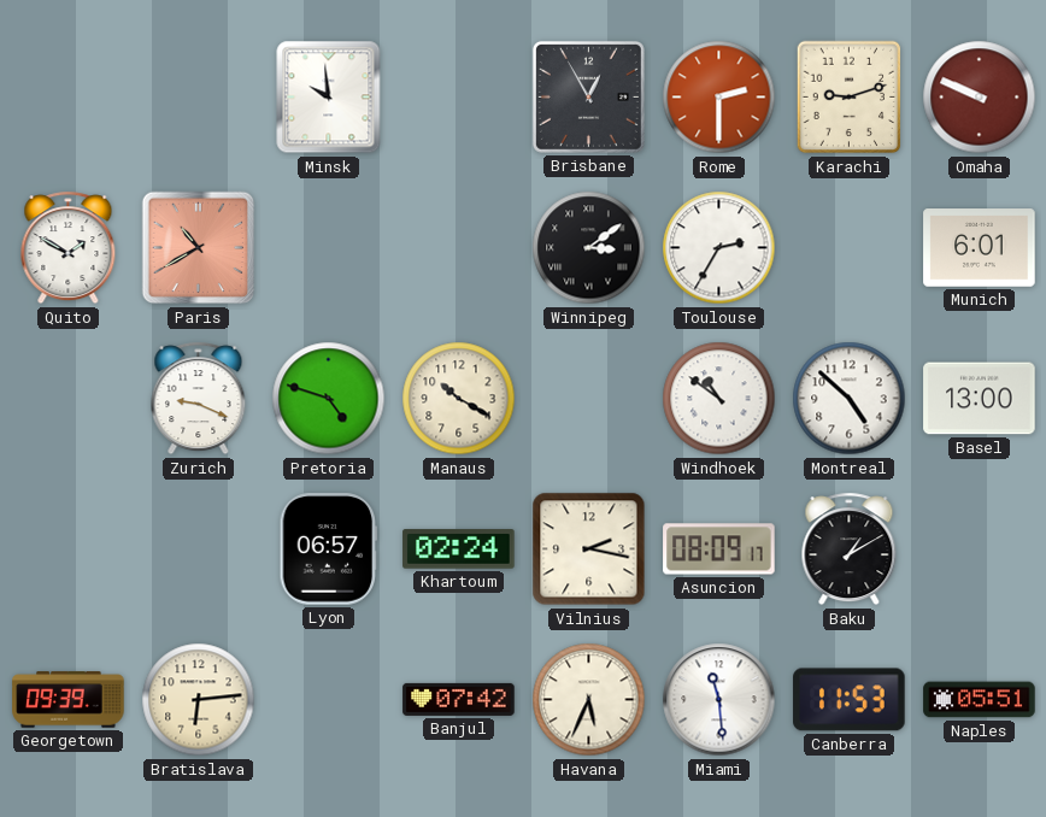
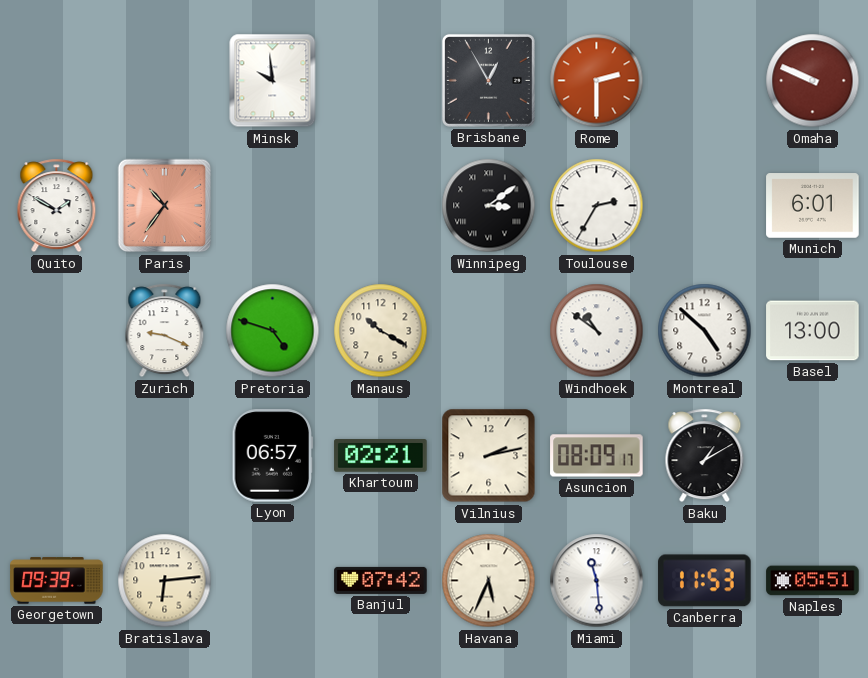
Karachi: 9:12 -> none (850, 98)
Paris: 10:40 -> 10:36 (165, 206)
Khartoum: 02:24 -> 02:21 (381, 456)
Vilnius: 2:17 -> 2:13 (489, 456)
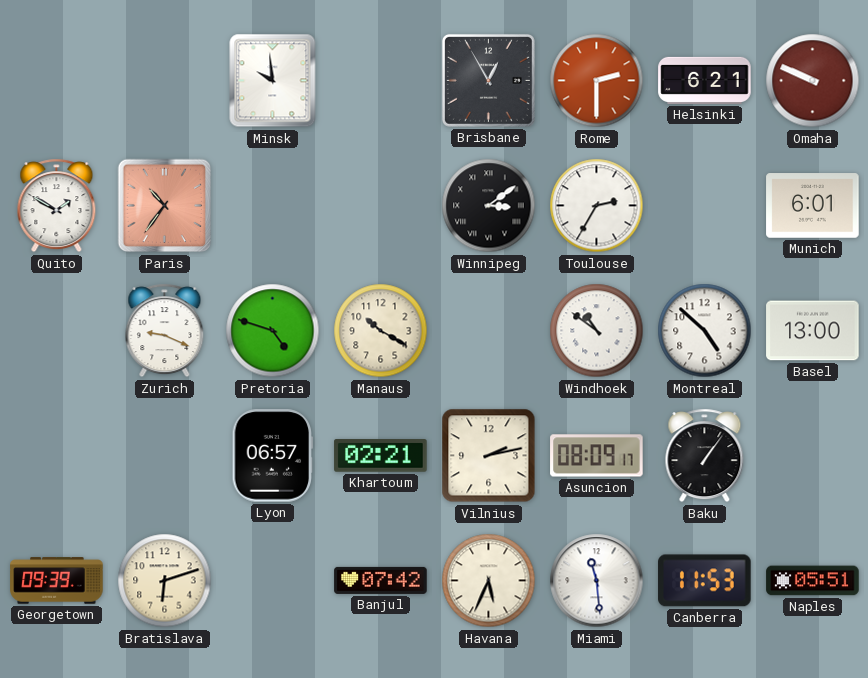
Helsinki: none -> 6:21 (705, 80)
Baku: 1:10 -> 1:06 (705, 456)
Bratislava: 6:14 -> 6:12 (165, 581)
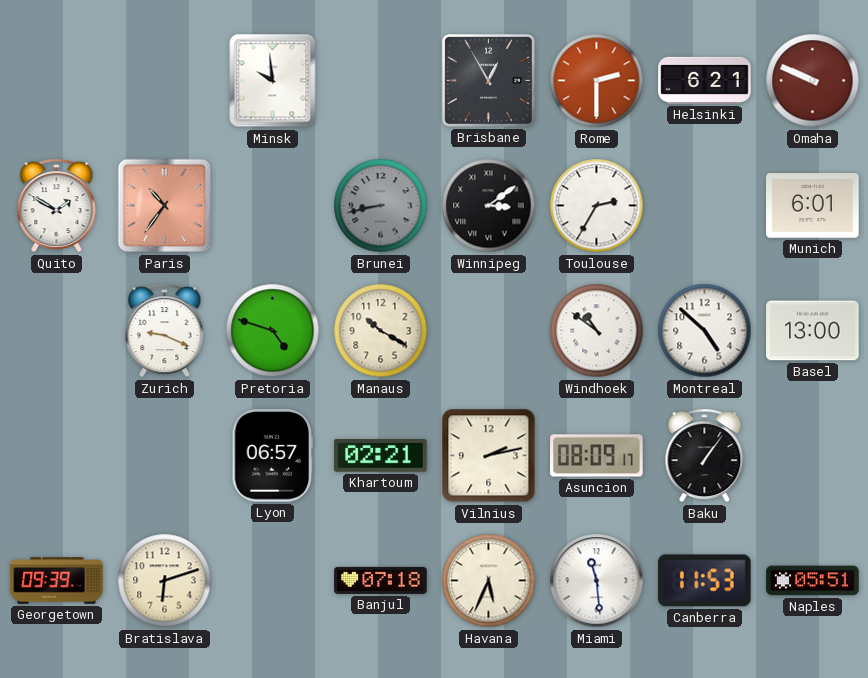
Brunei: none -> 8:43 (381, 206)
Banjul: 07:42 -> 07:18 (381, 580)
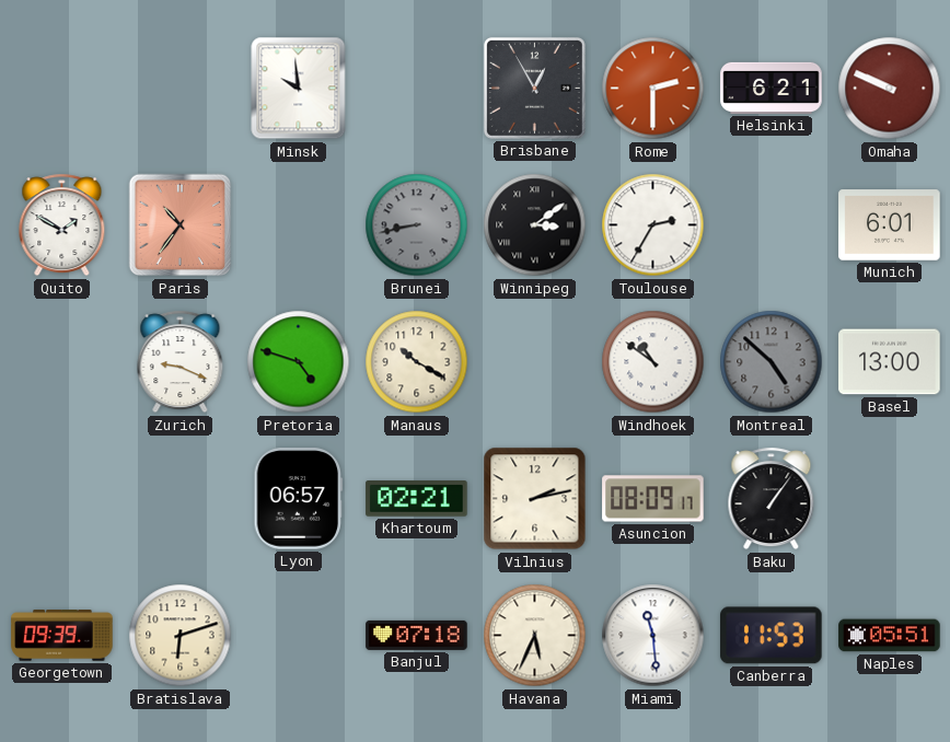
Montreal dial: white -> grey (772, 362)
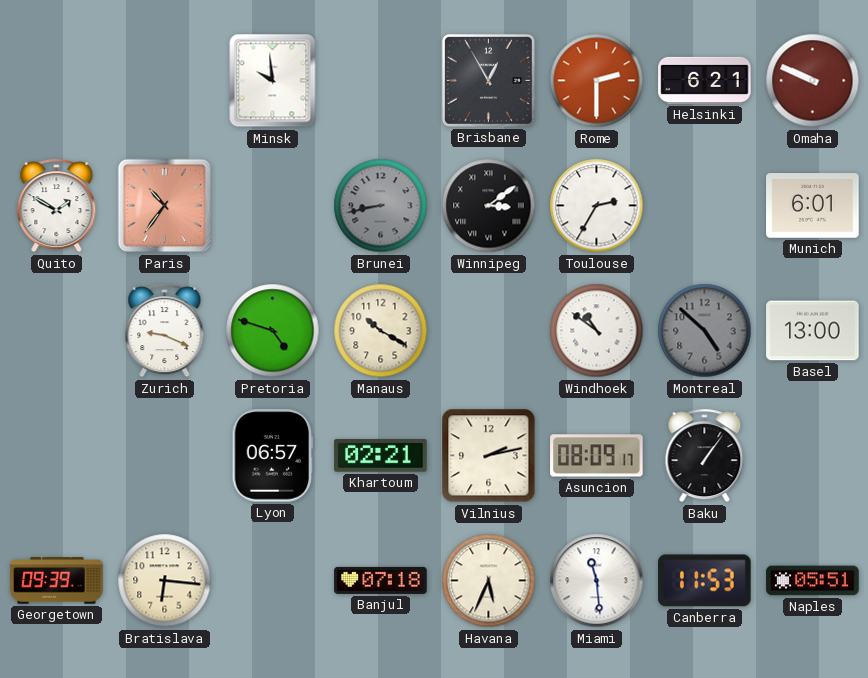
Bratislava: 6:12 -> 6:16 (165, 581)
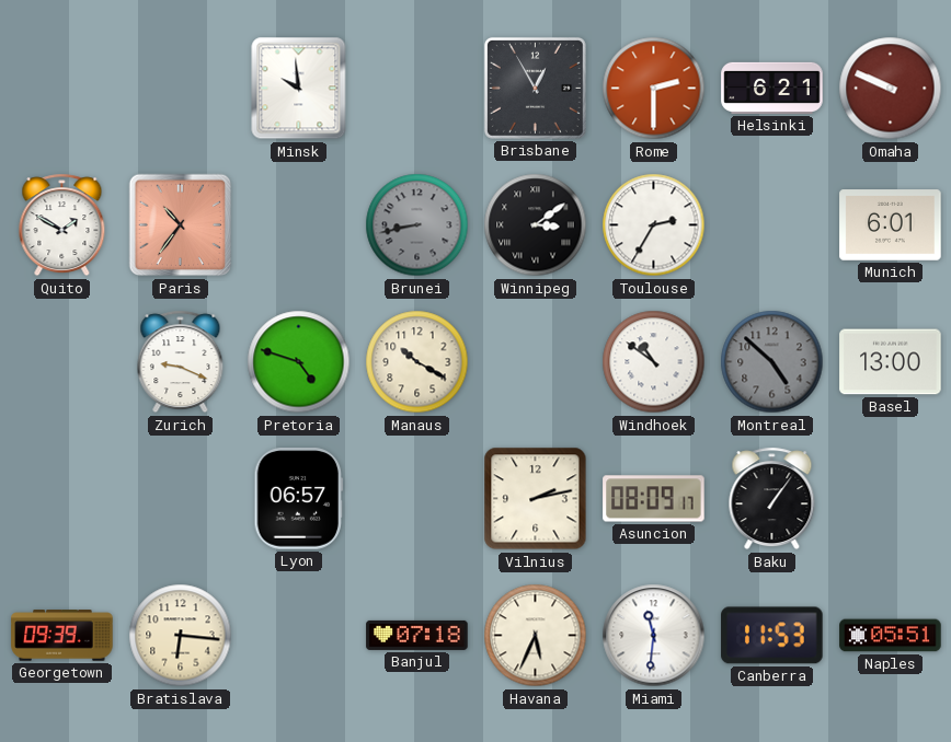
Khartoum: 02:21 -> none (381, 456)
Miami: 11:29 -> 11:31 (654, 636)
